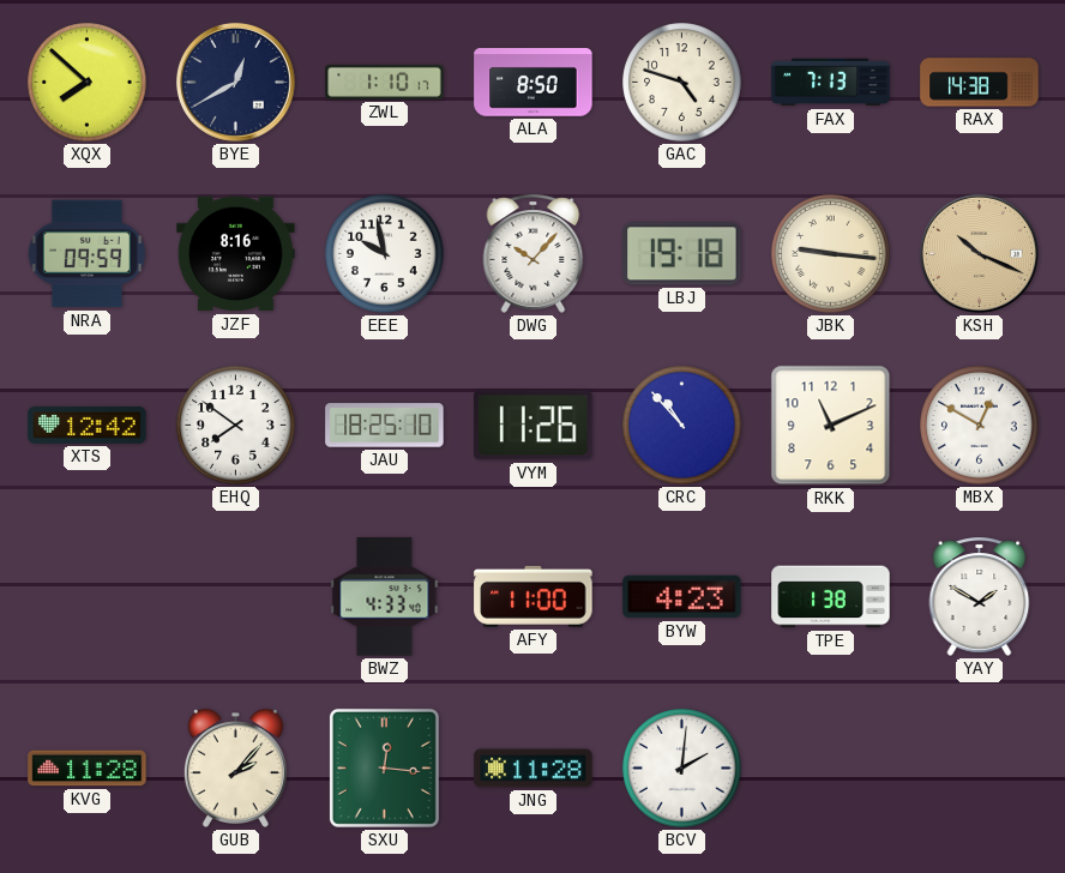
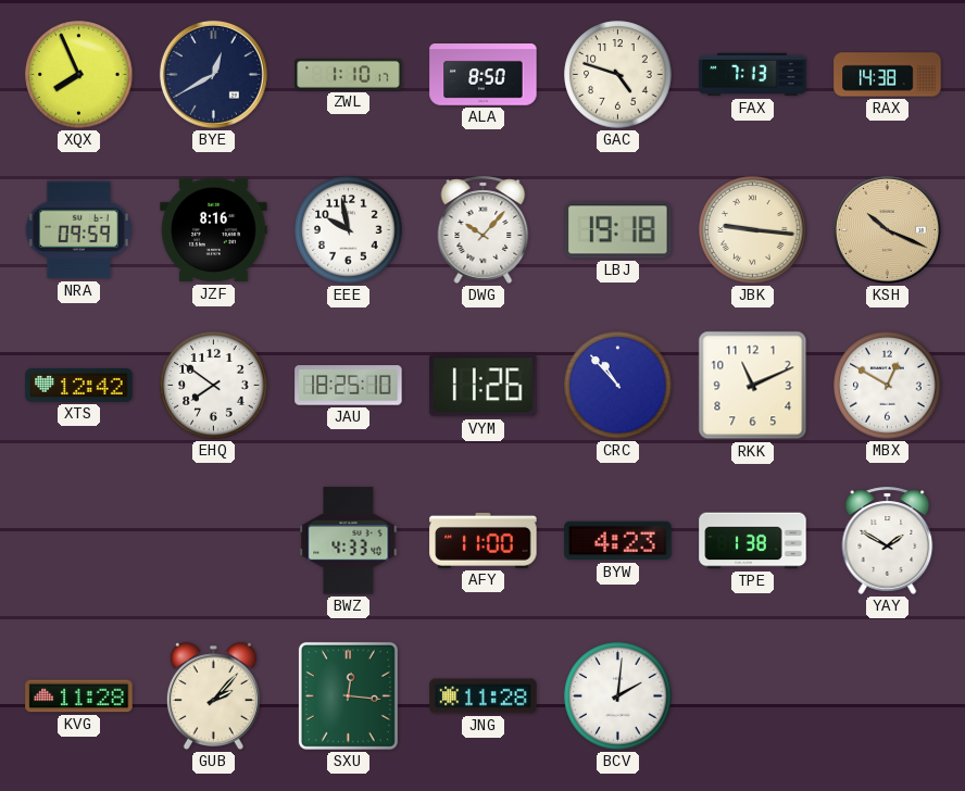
XQX: 7:52 -> 7:56 (79, 75)
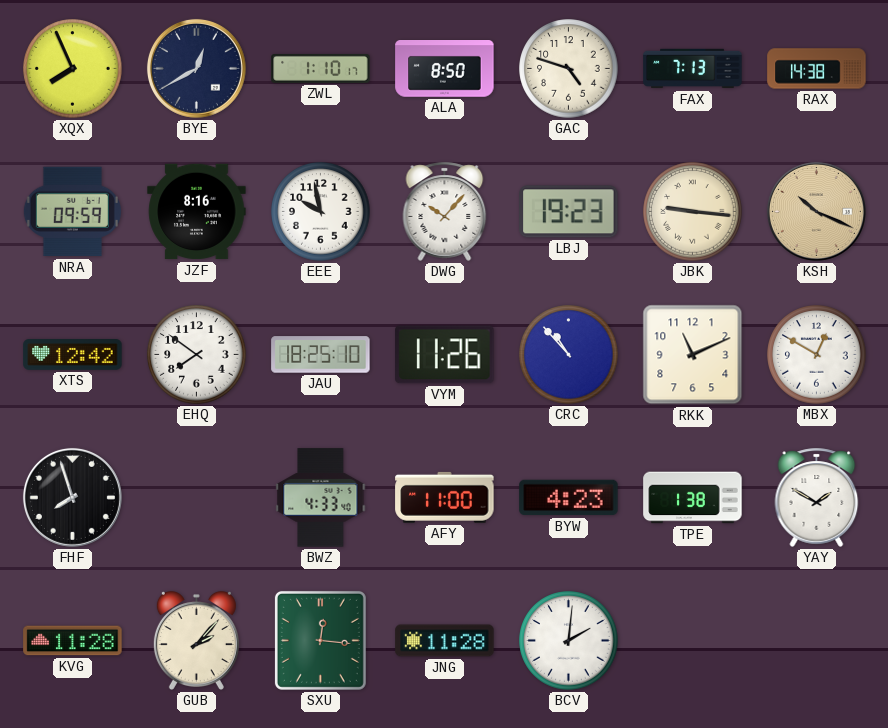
LBJ: 19:18 -> 19:23 (569, 212)
FHF: none -> 7:57 (72, 497)
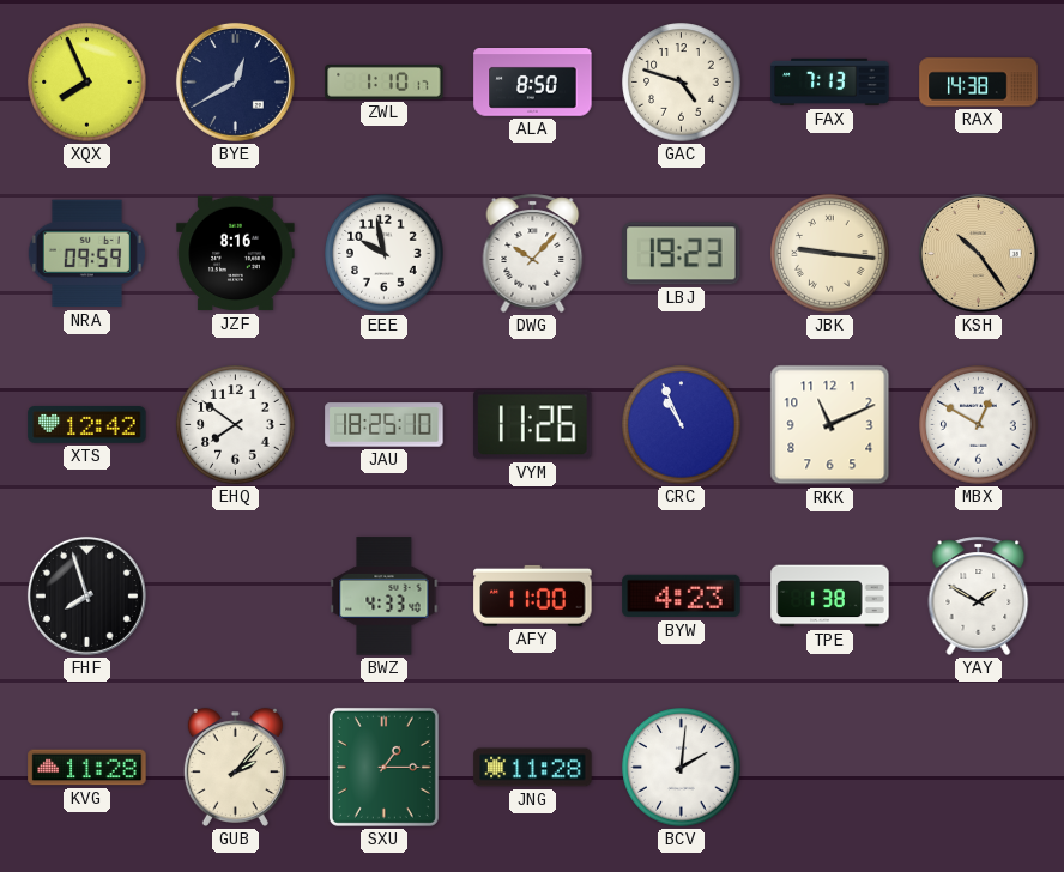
KSH: 10:19 -> 10:24 (978, 253)
CRC: 10:53 -> 10:56 (682, 425)
SXU: 12:16 -> 1:15 (383, 767)
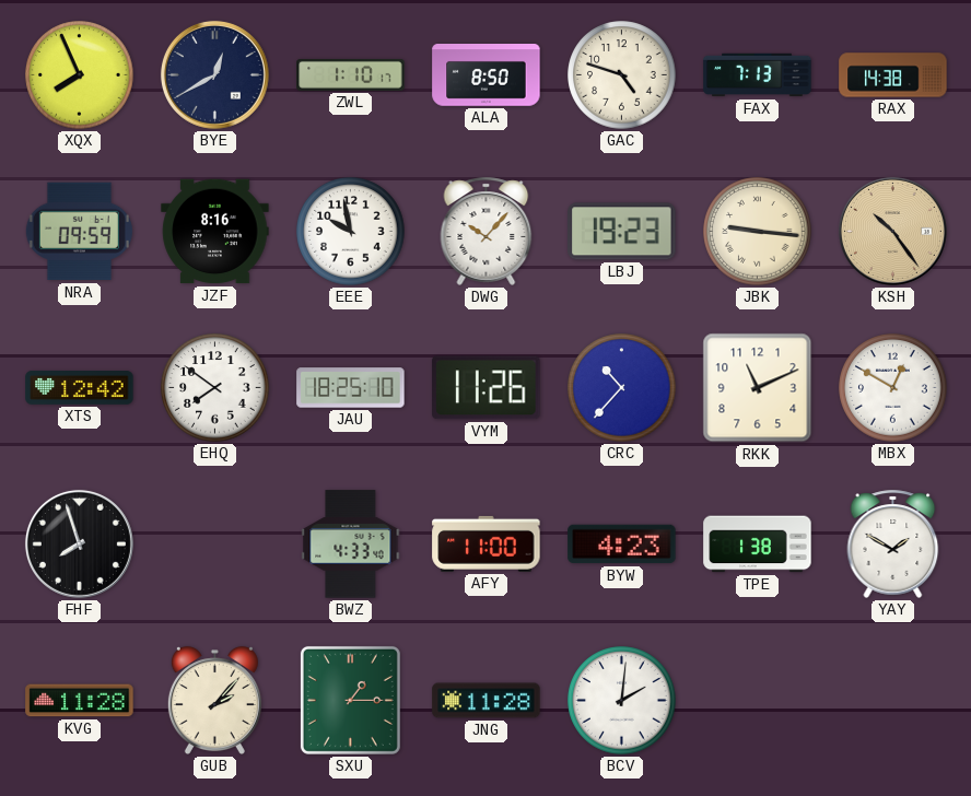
CRC: 10:56 -> 10:37 (622, 388)
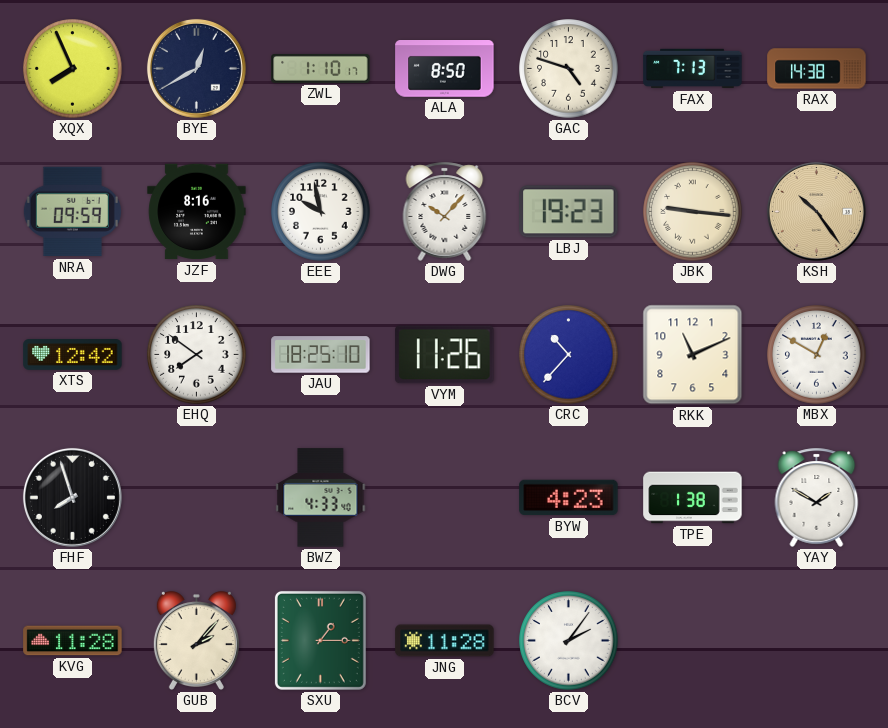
AFY: 11:00 -> none (487, 543)
BCV: 2:01 -> 2:06 (569, 641)
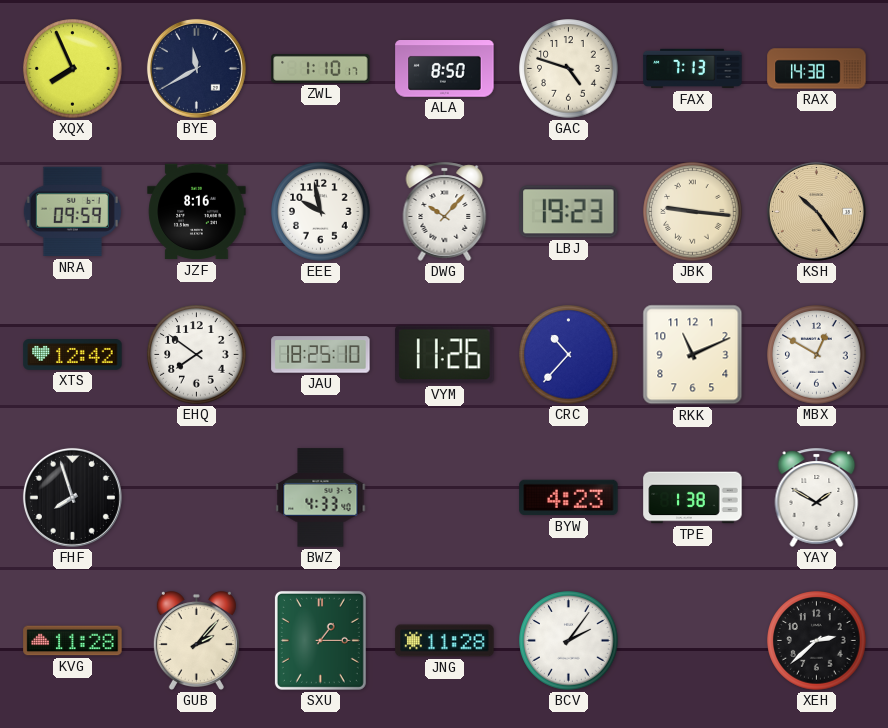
BYE: 12:40 -> 11:40 (196, 68)
XEH: none -> 2:38 (817, 641)
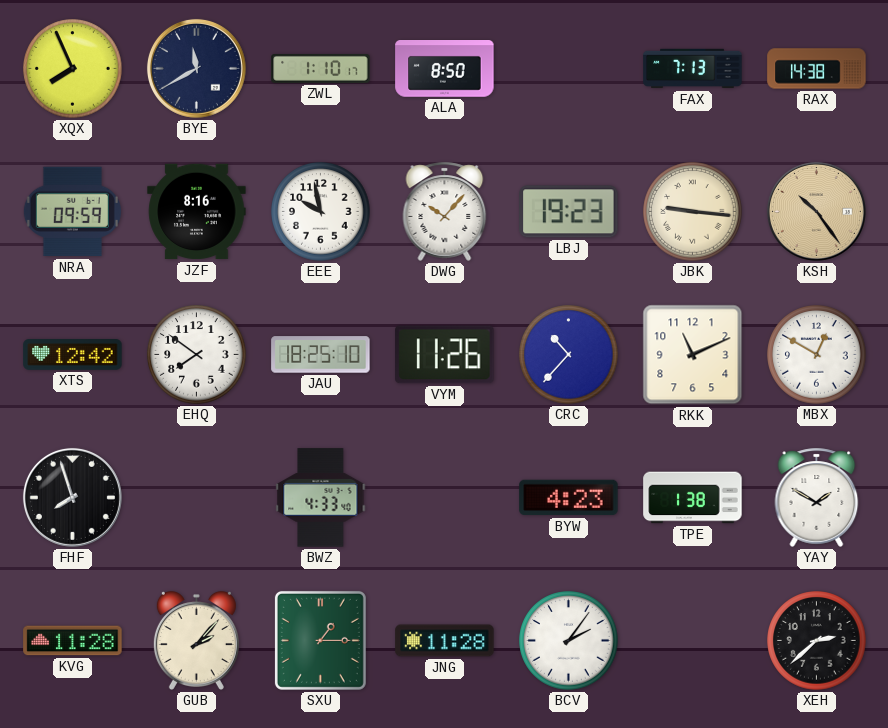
GAC: 4:48 -> none (569, 69)
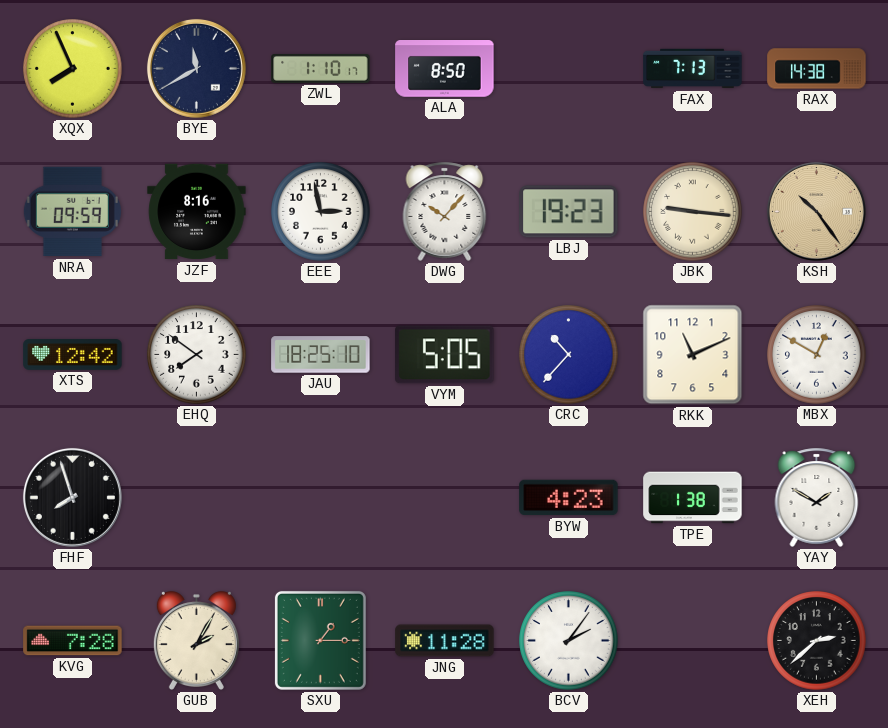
EEE: 9:58 -> 2:58 (321, 212)
VYM: 11:26 -> 5:05 (445, 355)
BWZ: 4:33 -> none (321, 498)
KVG: 11:28 -> 7:28 (73, 641)
GUB: 2:07 -> 2:05 (196, 640)
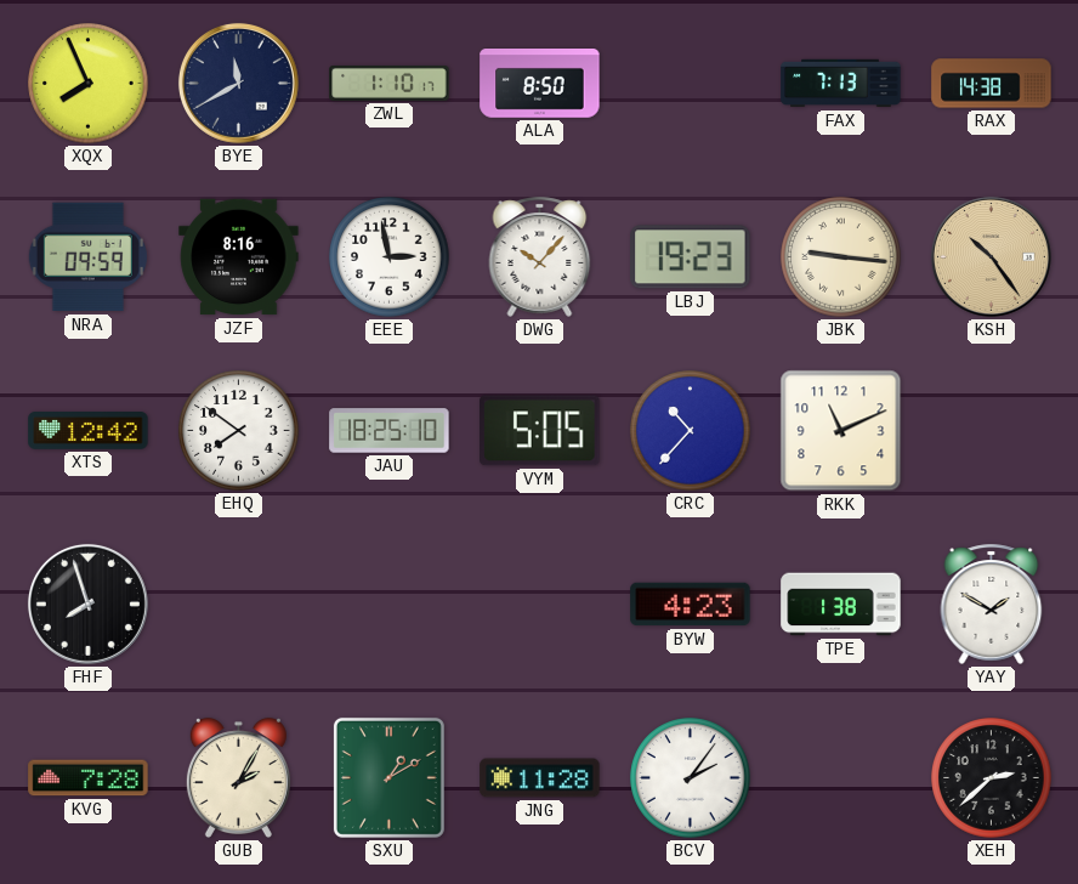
MBX: 12:50 -> none (817, 355)
SXU: 1:15 -> 1:10 (388, 777)
